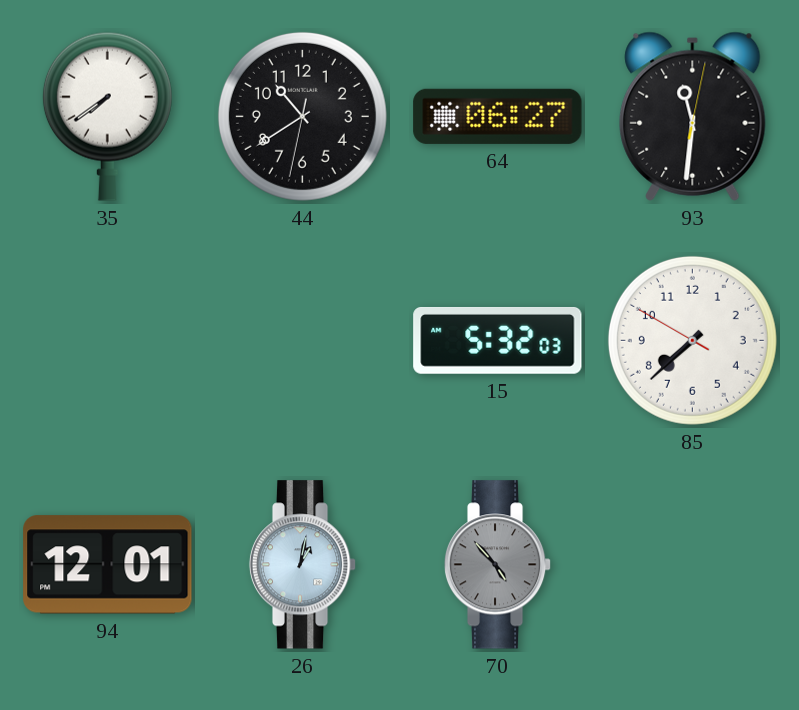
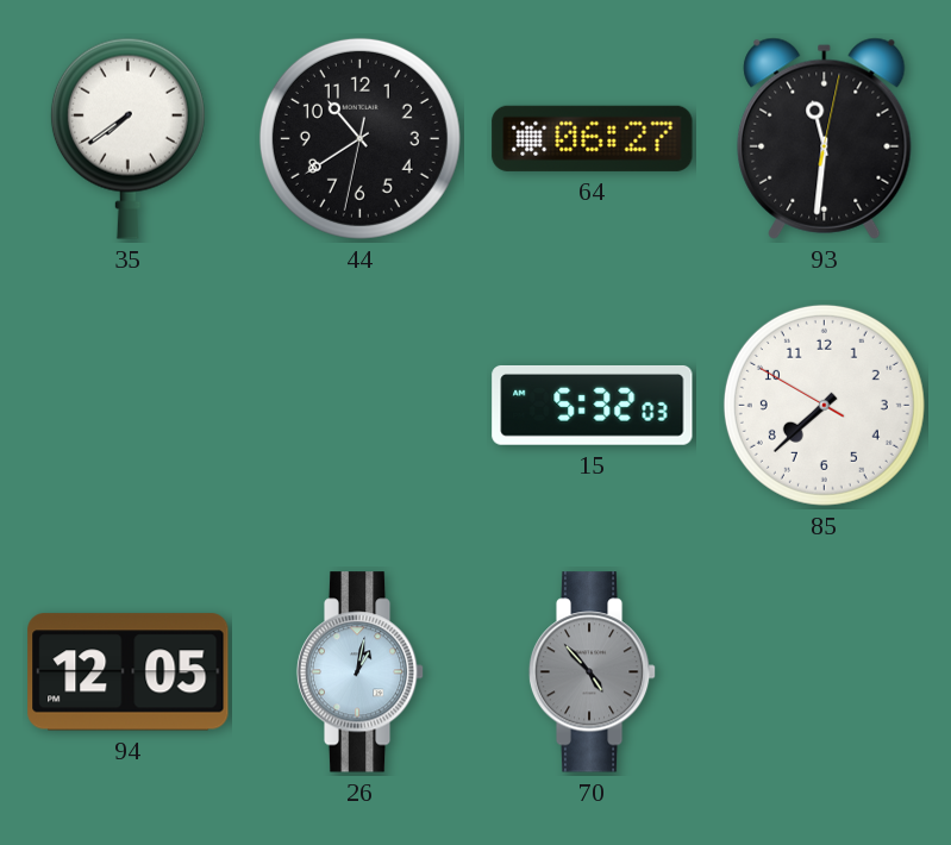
94: 12:01 -> 12:05 (129, 672)
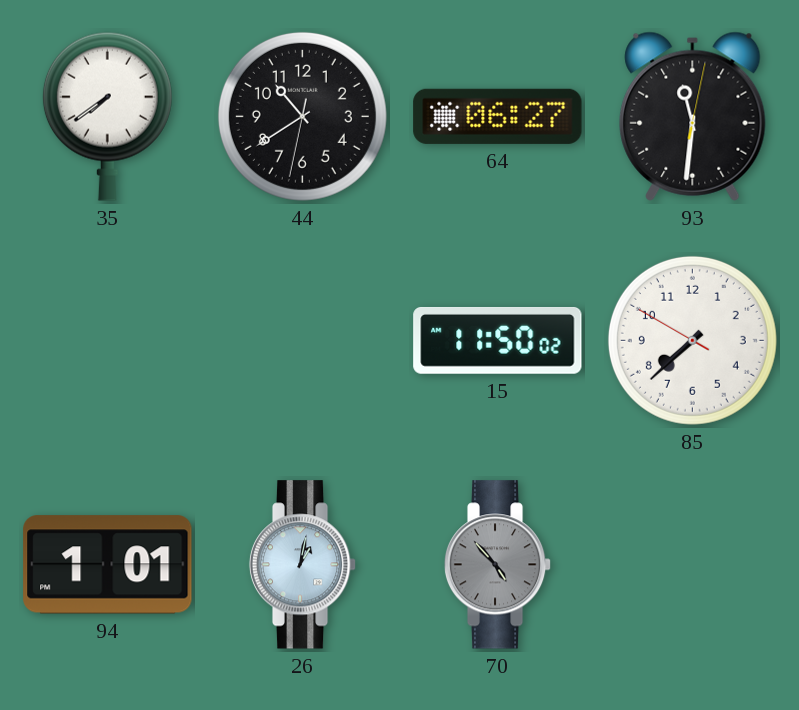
15: 5:32 -> 11:50 (498, 340)
94: 12:05 -> 1:01 (108, 565)
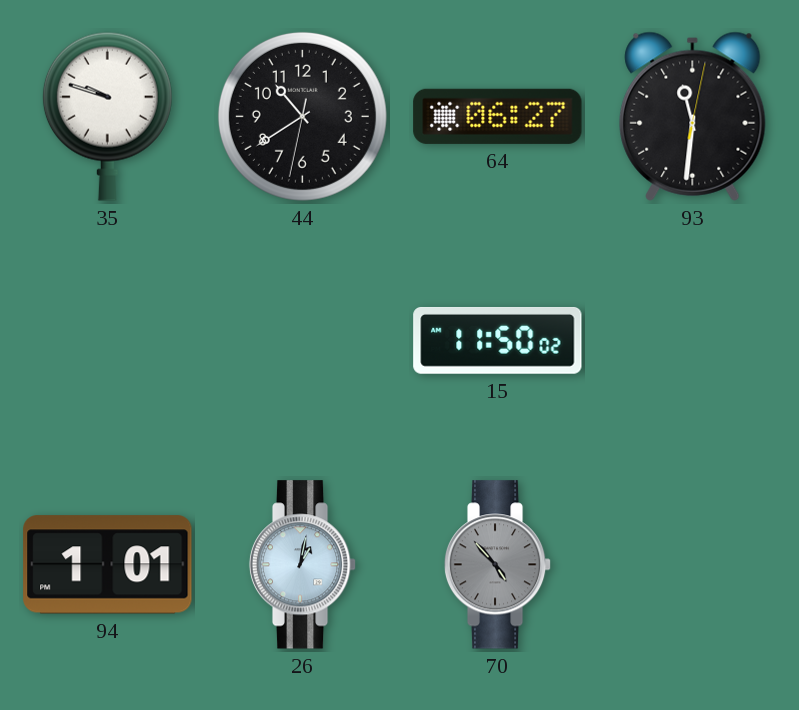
35: 7:39 -> 9:48 (107, 116)
85: 7:37 -> none (692, 340)
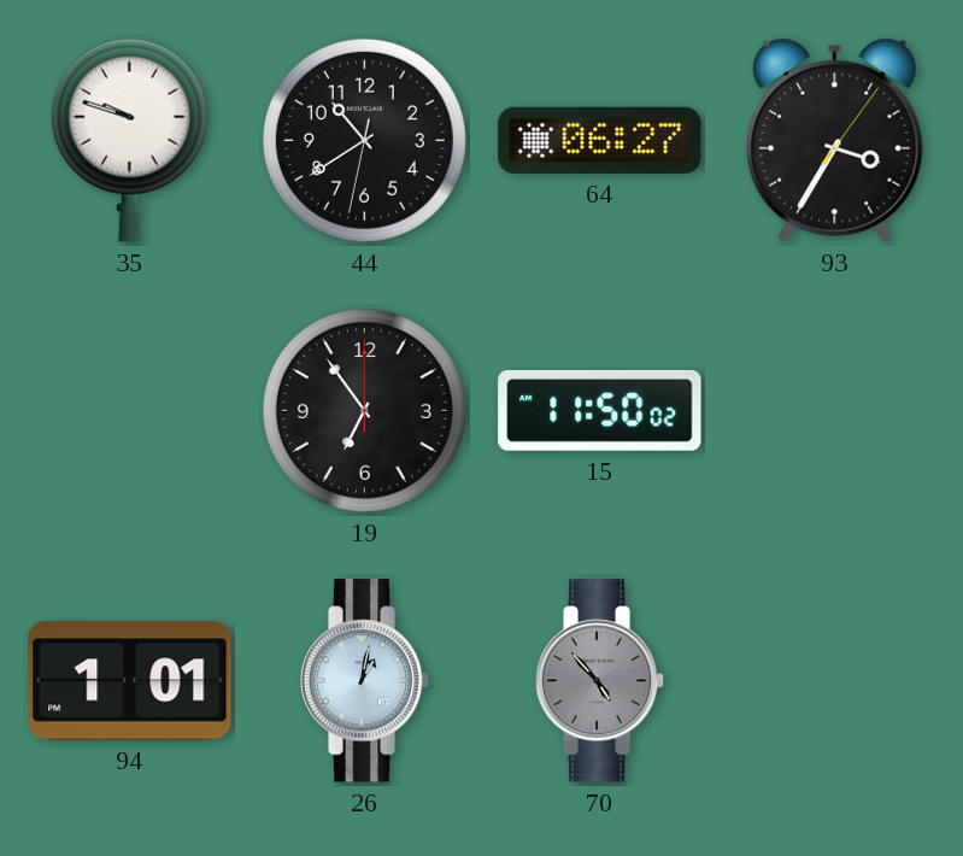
93: 11:31 -> 3:35 (835, 140)
19: none -> 6:54 (364, 410)
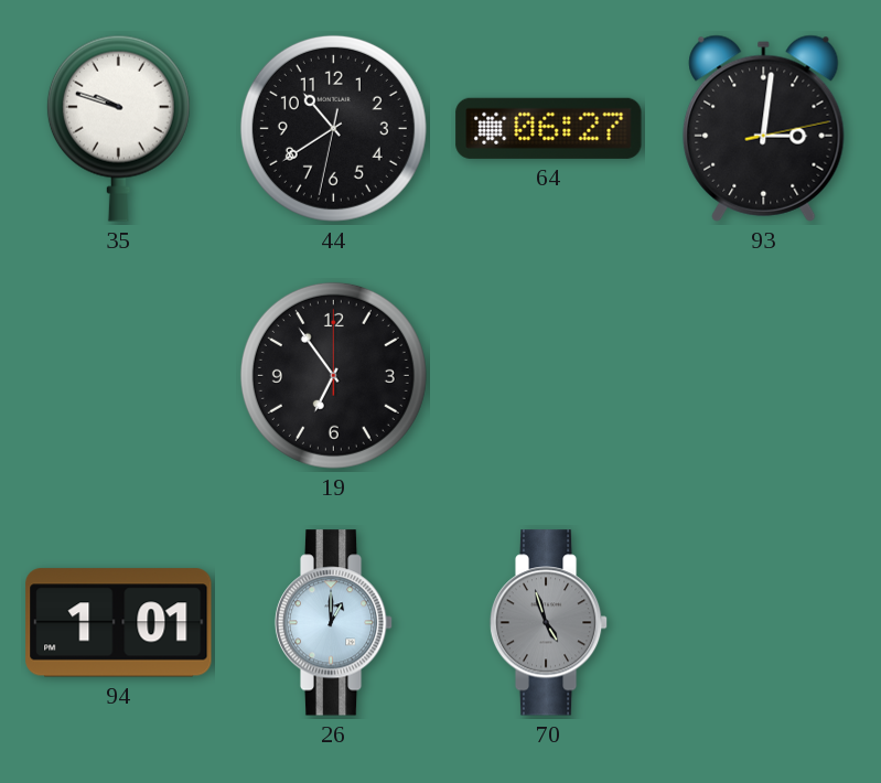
93: 3:35 -> 3:01 (764, 128)
15: 11:50 -> none (600, 410)
26: 1:02 -> 1:00 (334, 623)
70: 4:53 -> 4:57 (549, 623)
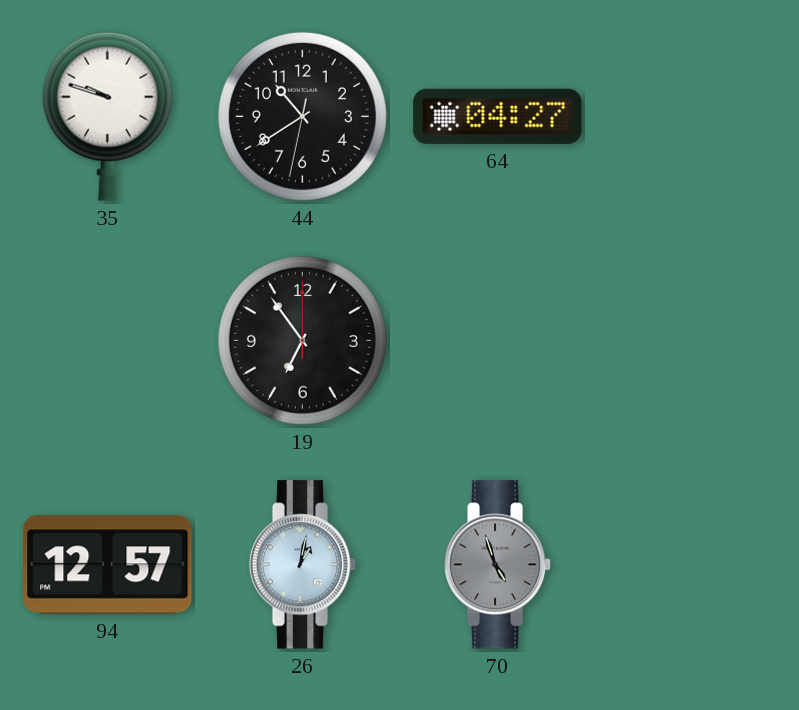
64: 06:27 -> 04:27 (498, 116)
93: 3:01 -> none (764, 128)
94: 1:01 -> 12:57 (108, 565)
26: 1:00 -> 1:02 (303, 565)
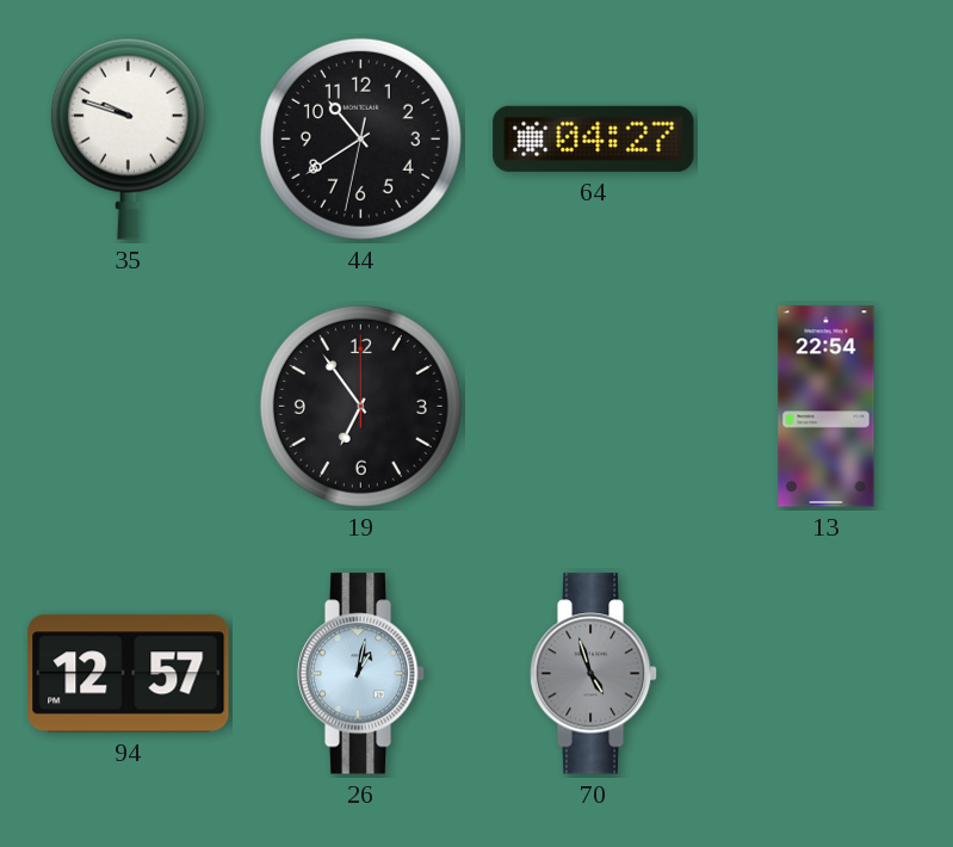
13: none -> 22:54 (827, 407)
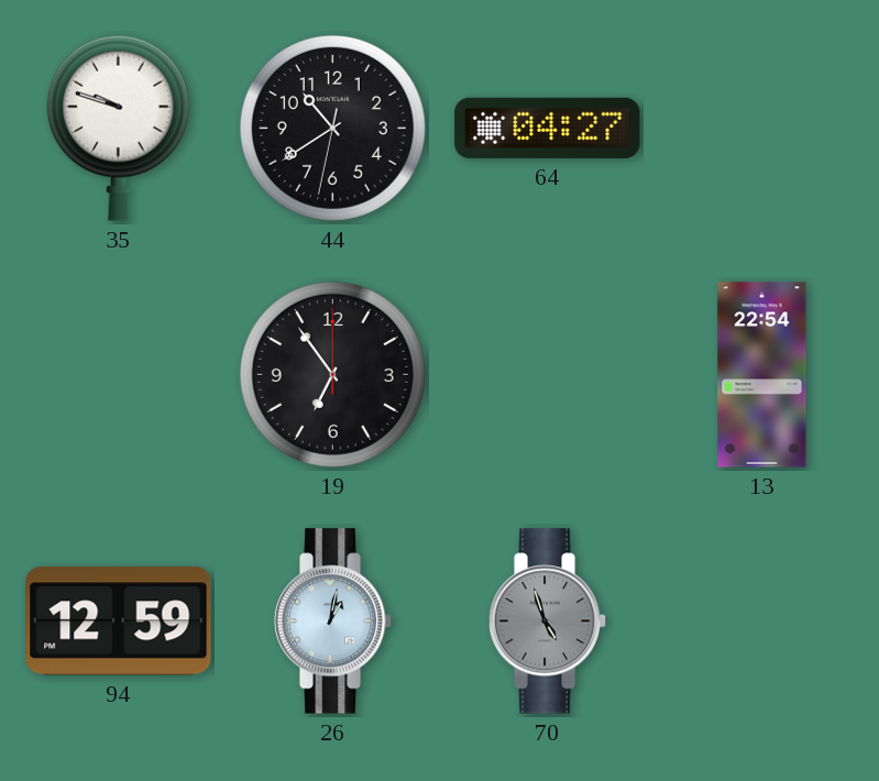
94: 12:57 -> 12:59 (119, 621)
